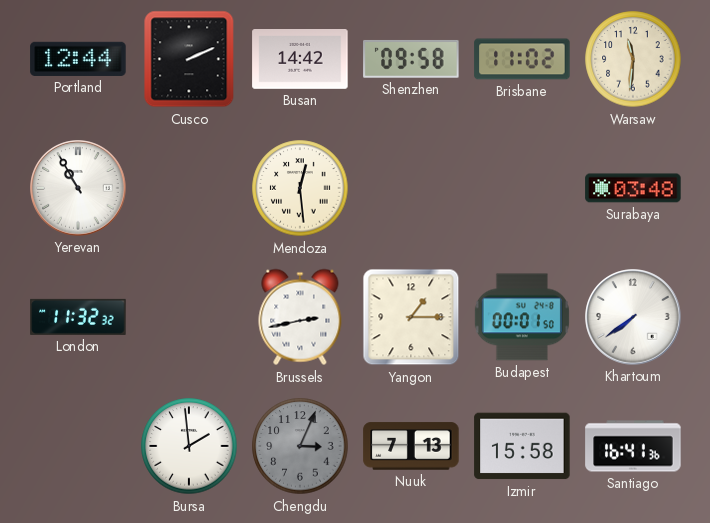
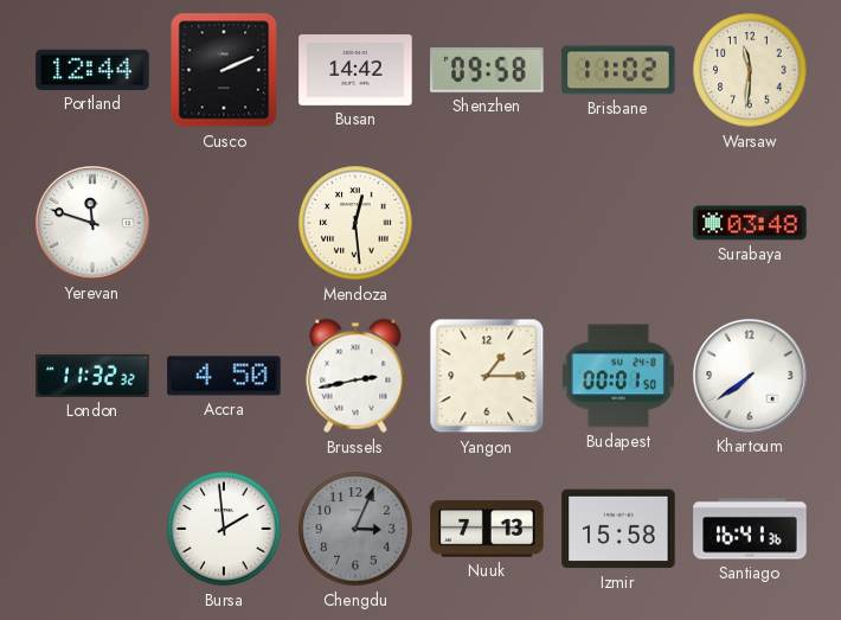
Yerevan: 10:55 -> 11:48 (92, 223)
Accra: none -> 4:50 (224, 376)
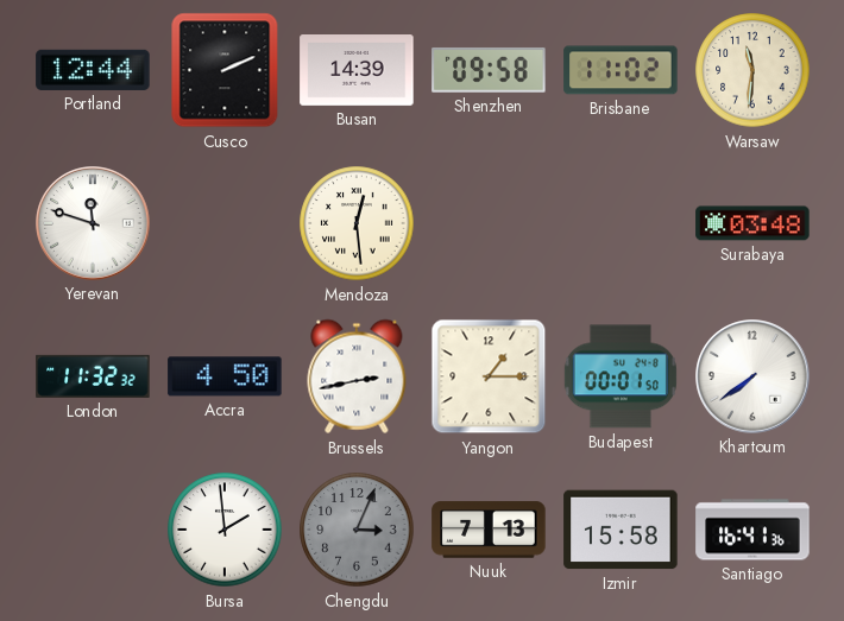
Busan: 14:42 -> 14:39 (357, 71)
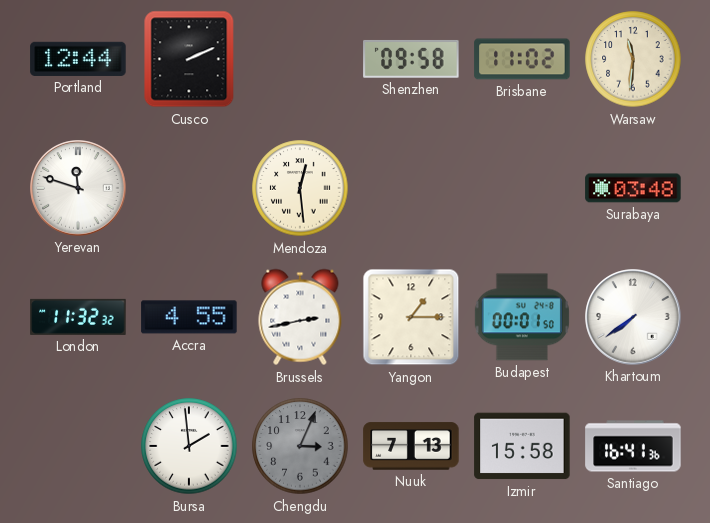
Busan: 14:39 -> none (357, 71)
Accra: 4:50 -> 4:55 (189, 317)
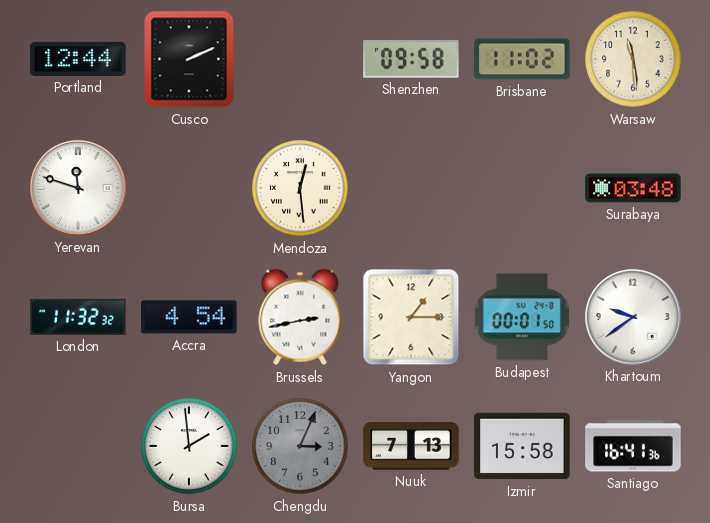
Warsaw: 11:31 -> 11:29 (633, 59)
Accra: 4:55 -> 4:54 (189, 317)
Khartoum: 7:39 -> 9:39 (633, 317)
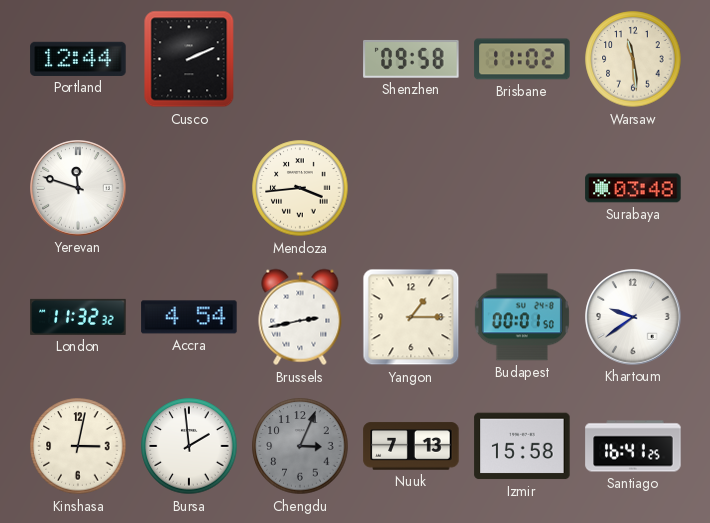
Mendoza: 12:29 -> 3:44 (300, 188)
Kinshasa: none -> 3:02 (78, 446)
Santiago: 16:41:36 -> 16:41:25 (633, 446)
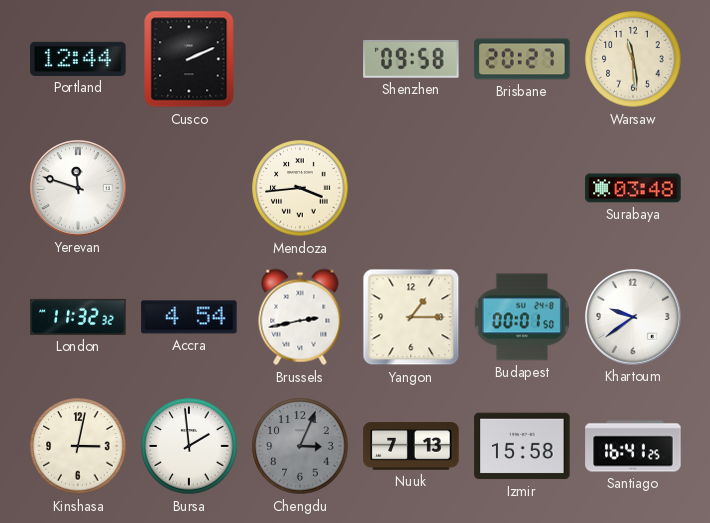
Brisbane: 11:02 -> 20:27 (522, 59)
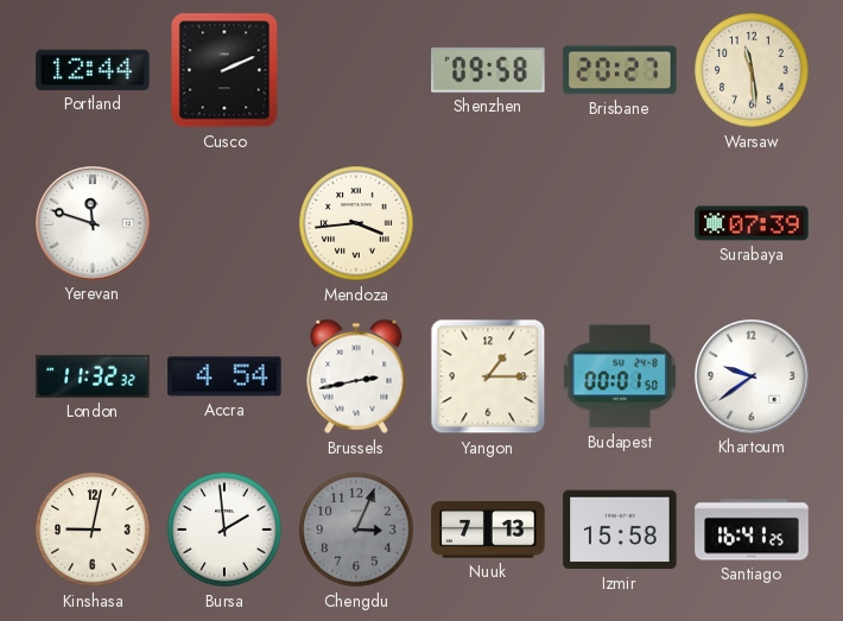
Surabaya: 03:48 -> 07:39 (752, 223)
Kinshasa: 3:02 -> 9:02 (93, 530)
